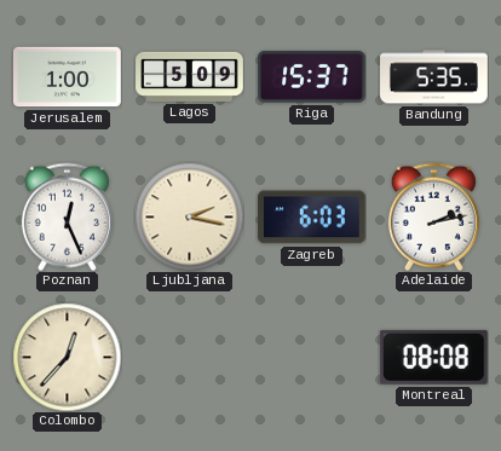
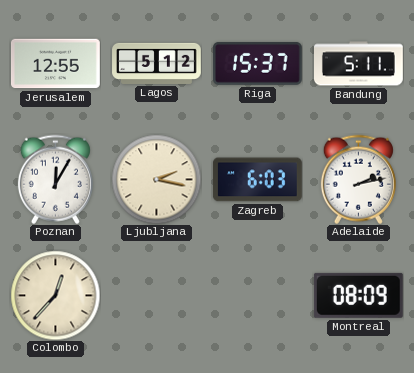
Jerusalem: 1:00 -> 12:55 (56, 64)
Lagos: 5:09 -> 5:12 (157, 63)
Bandung: 5:35 -> 5:11 (359, 64)
Poznan: 12:26 -> 12:05 (55, 179)
Montreal: 08:08 -> 08:09 (358, 295)
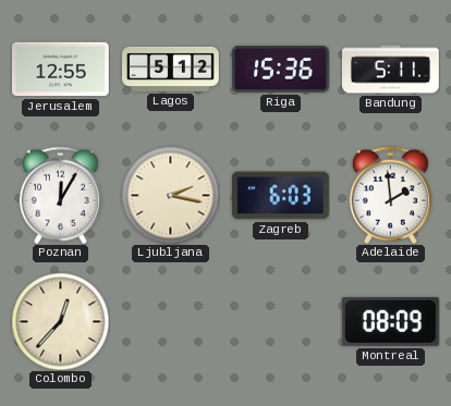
Riga: 15:37 -> 15:36 (280, 69)
Adelaide: 2:13 -> 1:59 (390, 195)
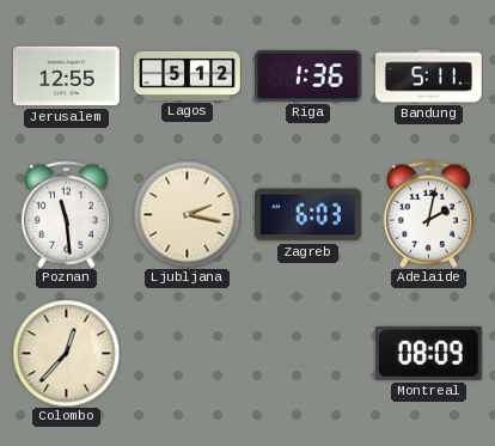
Riga: 15:36 -> 1:36 (307, 75)
Poznan: 12:05 -> 11:29 (66, 214)
Adelaide: 1:59 -> 2:02 (428, 214)
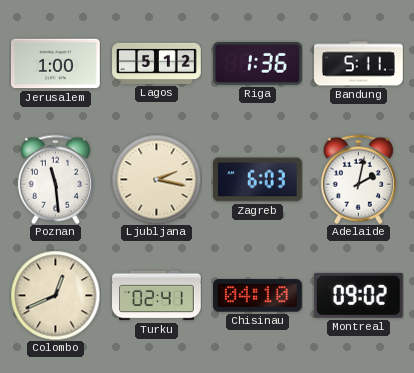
Jerusalem: 12:55 -> 1:00 (56, 64)
Colombo: 12:37 -> 12:41 (55, 295)
Turku: none -> 02:41 (157, 296)
Chisinau: none -> 04:10 (257, 296)
Montreal: 08:09 -> 09:02 (358, 295)
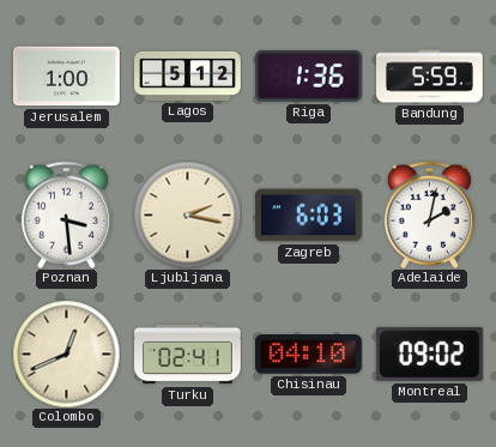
Bandung: 5:11 -> 5:59 (430, 77)
Poznan: 11:29 -> 3:29 (66, 215)
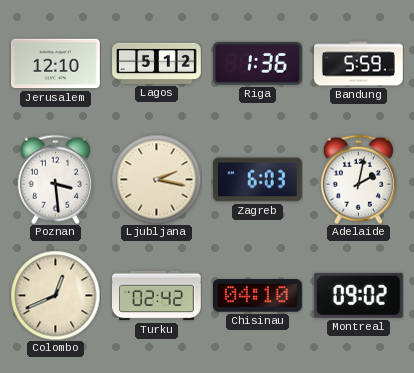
Jerusalem: 1:00 -> 12:10 (56, 64)
Turku: 02:41 -> 02:42 (157, 296)
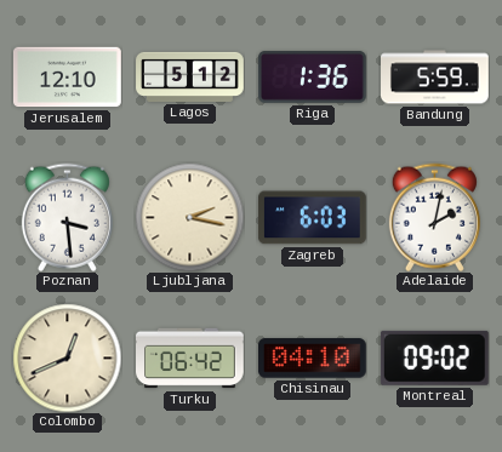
Turku: 02:42 -> 06:42 (190, 359)
